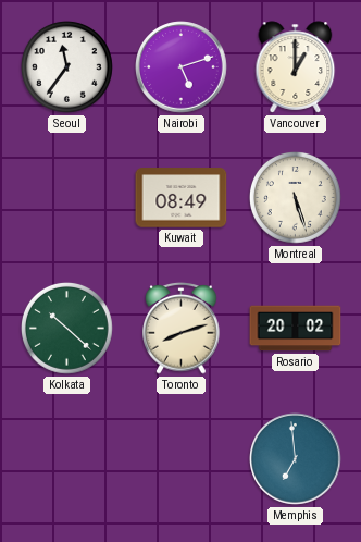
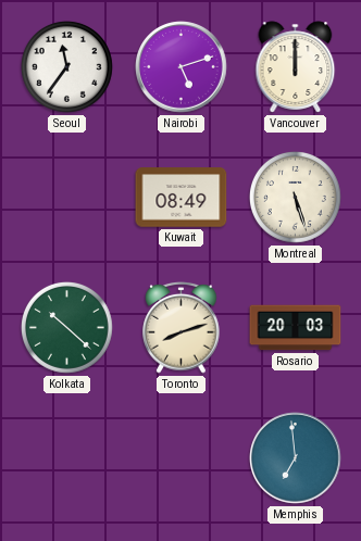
Vancouver: 1:00 -> 12:00 (296, 67)
Rosario: 20:02 -> 20:03 (296, 328)
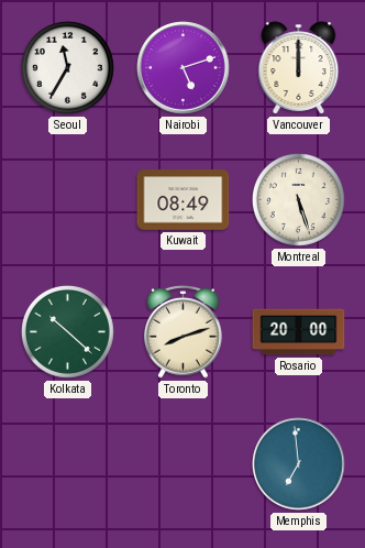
Seoul: 11:36 -> 11:35 (67, 67)
Rosario: 20:03 -> 20:00 (299, 332)
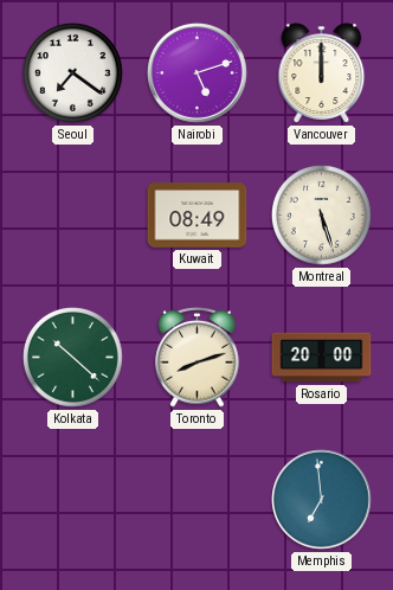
Seoul: 11:35 -> 7:21 (72, 72)
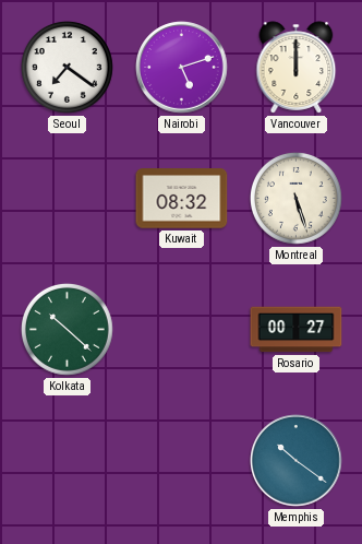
Kuwait: 08:49 -> 08:32 (182, 199)
Toronto: 8:12 -> none (198, 358)
Rosario: 20:00 -> 00:27 (297, 330)
Memphis: 6:59 -> 10:21 (297, 461)
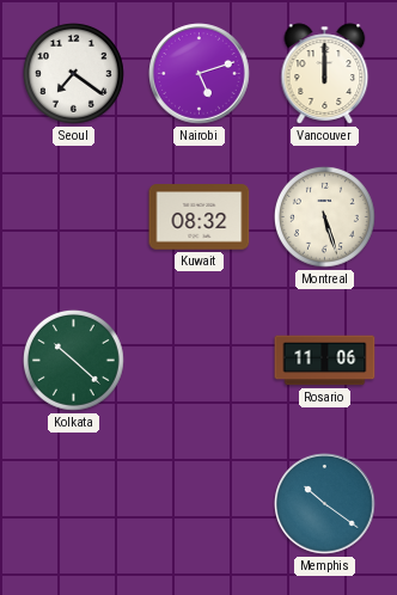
Rosario: 00:27 -> 11:06 (325, 361)
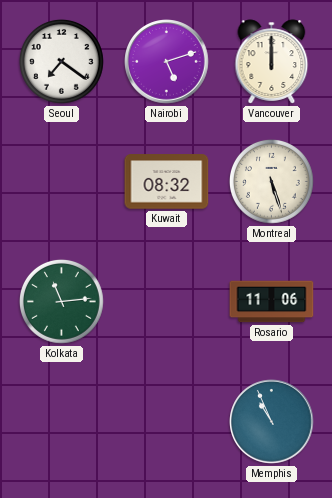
Kolkata: 10:22 -> 11:14 (61, 301)
Memphis: 10:21 -> 10:56 (272, 422)
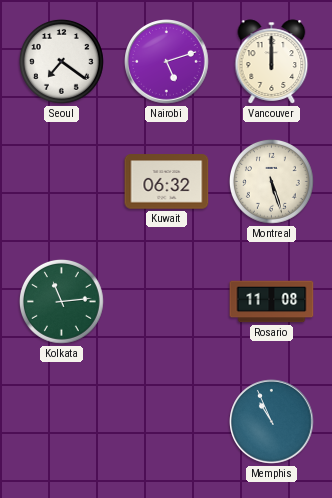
Kuwait: 08:32 -> 06:32 (167, 182)
Rosario: 11:06 -> 11:08 (272, 302)
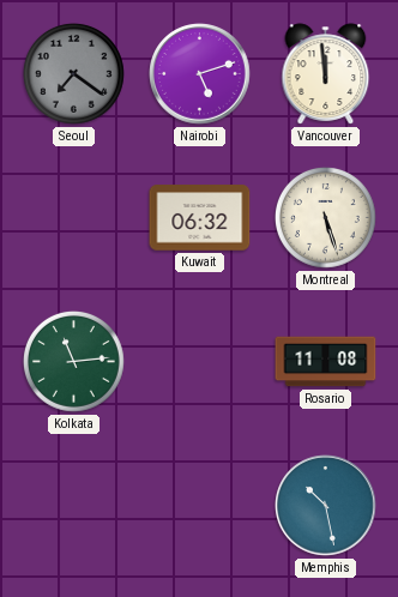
Seoul dial: white -> grey (73, 73)
Vancouver: 12:00 -> 11:59 (326, 74)
Memphis: 10:56 -> 10:28 (326, 506)
